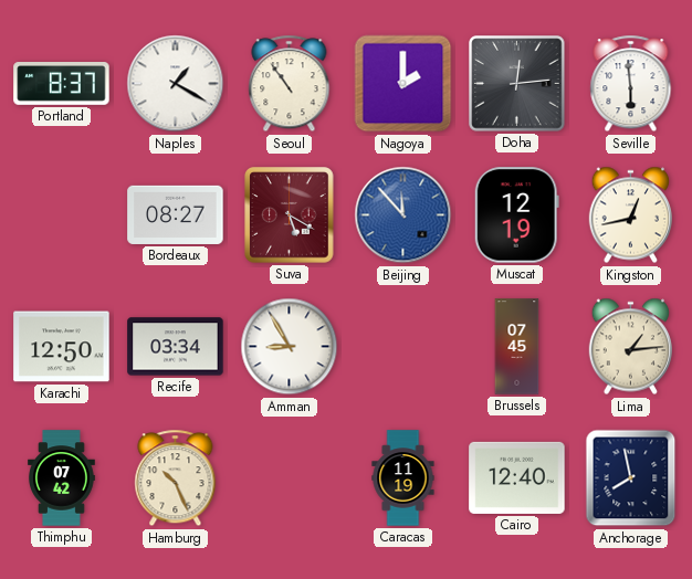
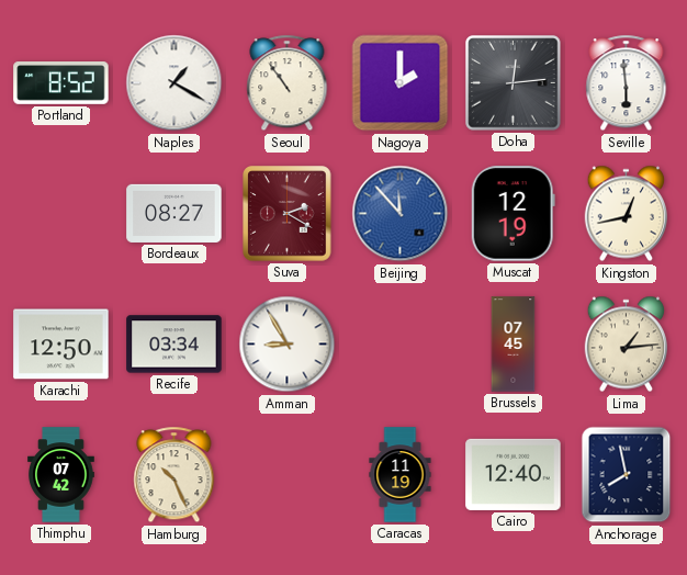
Portland: 8:37 -> 8:52 (61, 83)
Suva: 5:20 -> 2:20 (288, 214)
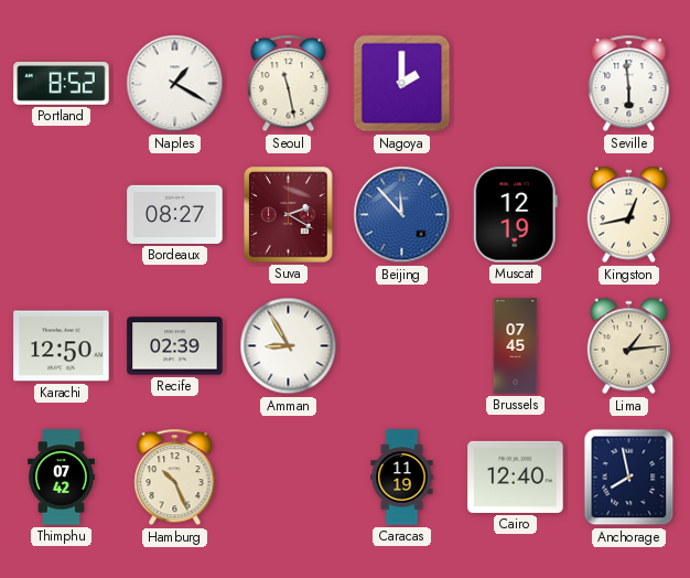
Seoul: 10:54 -> 11:28 (289, 84)
Doha: 12:14 -> none (514, 83)
Recife: 03:34 -> 02:39 (175, 346)
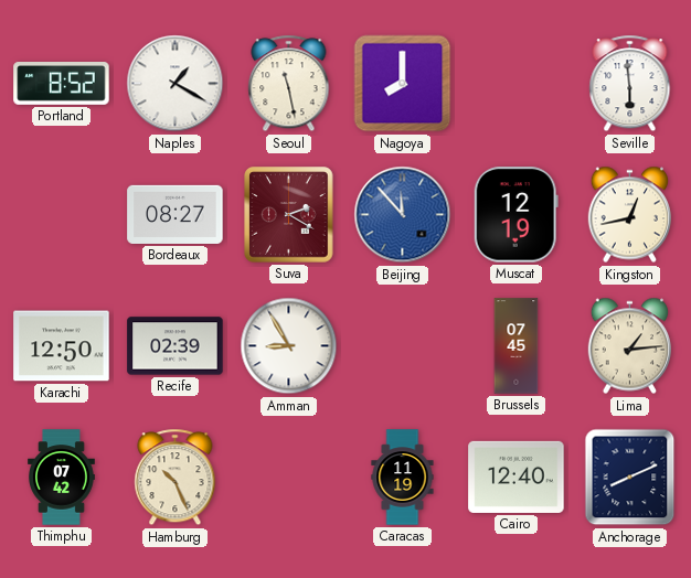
Nagoya: 2:00 -> 8:00 (403, 84)
Anchorage: 7:58 -> 8:11 (630, 478)
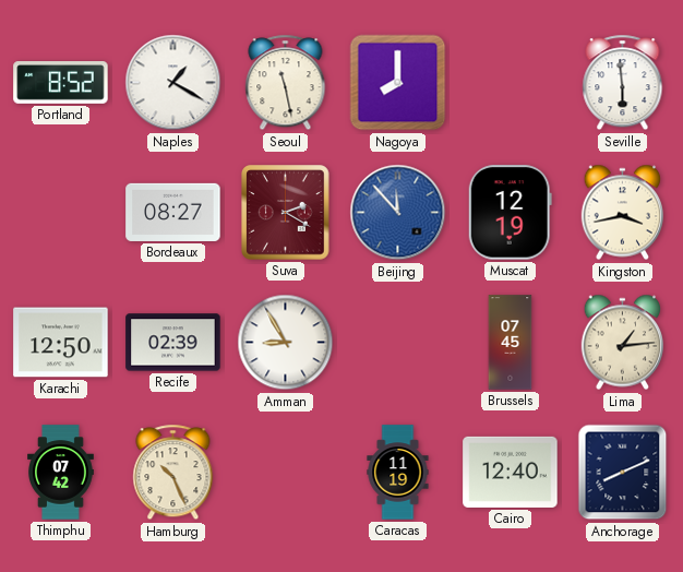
Kingston: 12:43 -> 3:43 (622, 213)
